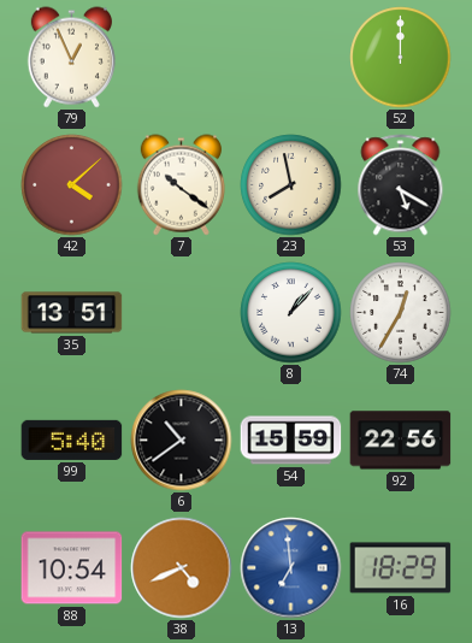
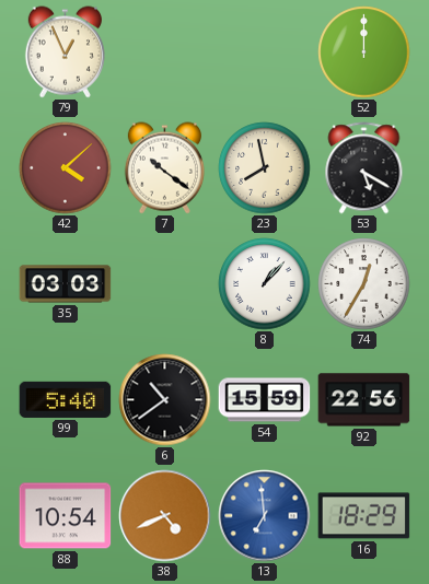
35: 13:51 -> 03:03 (66, 284)
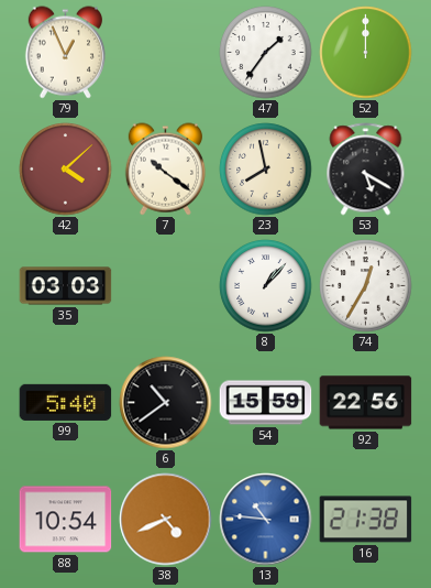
47: none -> 1:36 (266, 53)
13: 6:59 -> 10:46 (266, 520)
16: 18:29 -> 21:38 (366, 520)
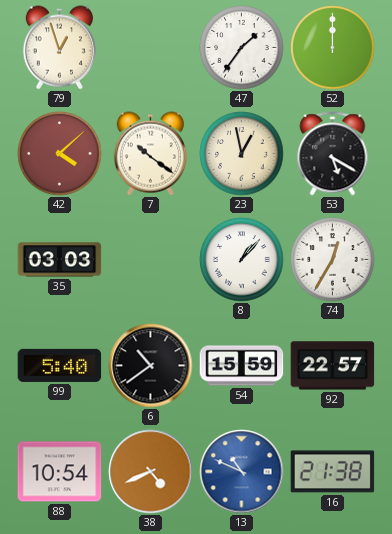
79: 12:56 -> 12:57 (59, 48)
23: 7:58 -> 12:58 (242, 154)
92: 22:56 -> 22:57 (333, 366)
13: 10:46 -> 10:49 (242, 472)
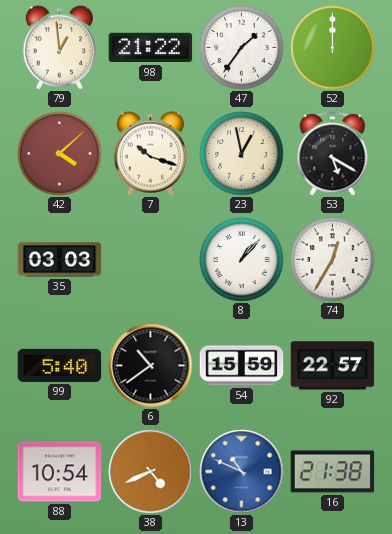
79: 12:57 -> 12:59 (59, 48)
98: none -> 21:22 (151, 48)
7: 10:21 -> 10:18 (150, 154)
